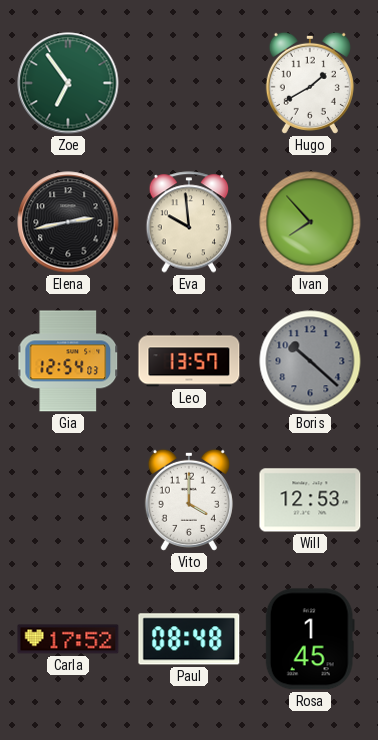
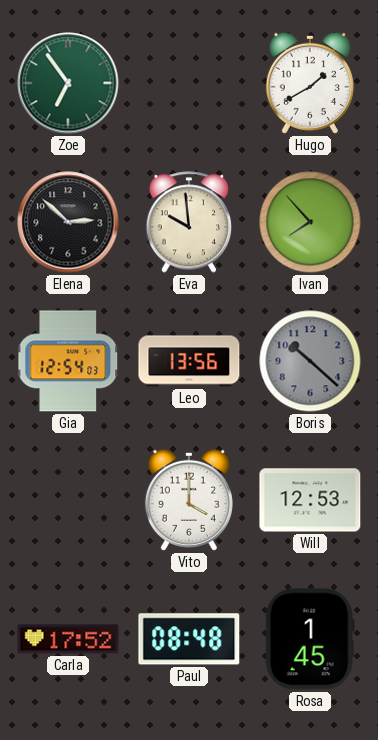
Elena: 2:43 -> 2:52 (68, 222)
Leo: 13:57 -> 13:56 (189, 361)
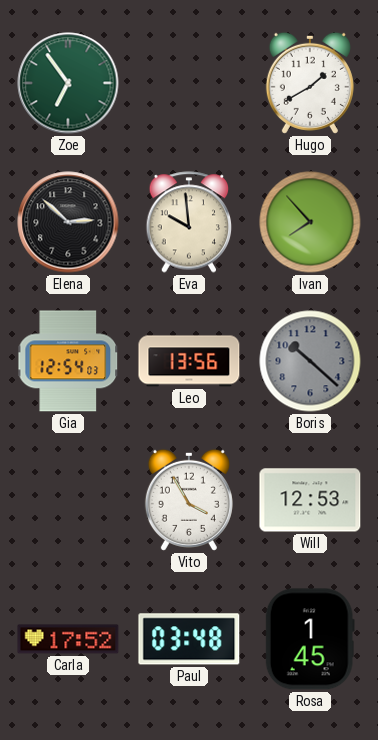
Vito: 4:00 -> 3:55 (189, 500)
Paul: 08:48 -> 03:48 (189, 639)
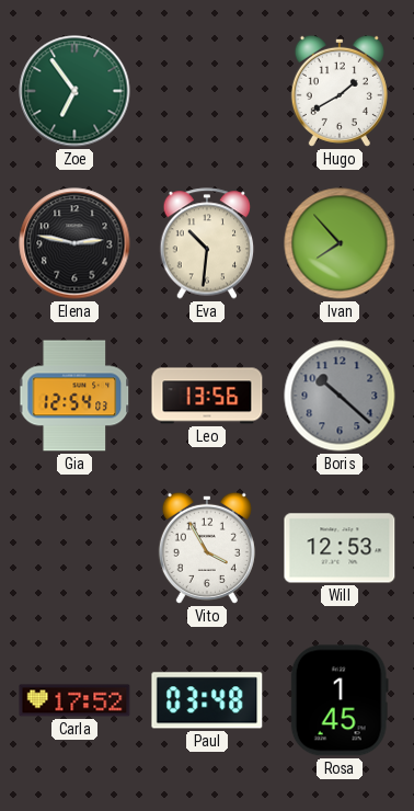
Elena: 2:52 -> 2:47 (74, 243)
Eva: 9:59 -> 10:31 (207, 243)
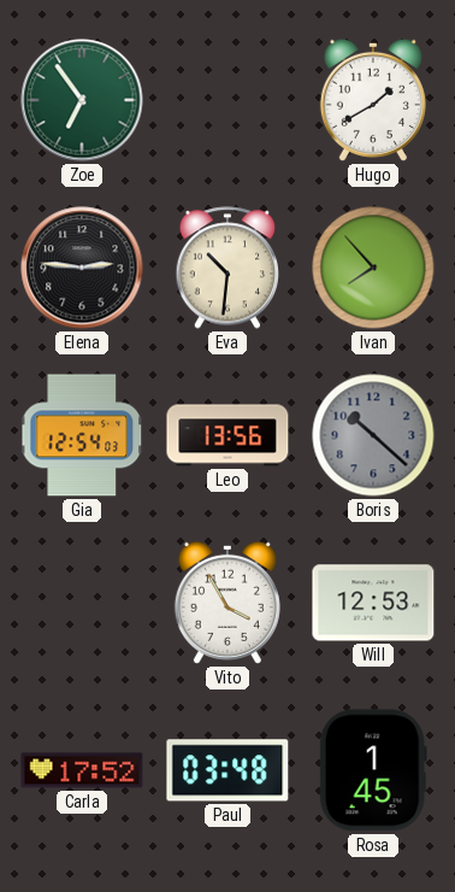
Elena: 2:47 -> 2:46 (82, 268)
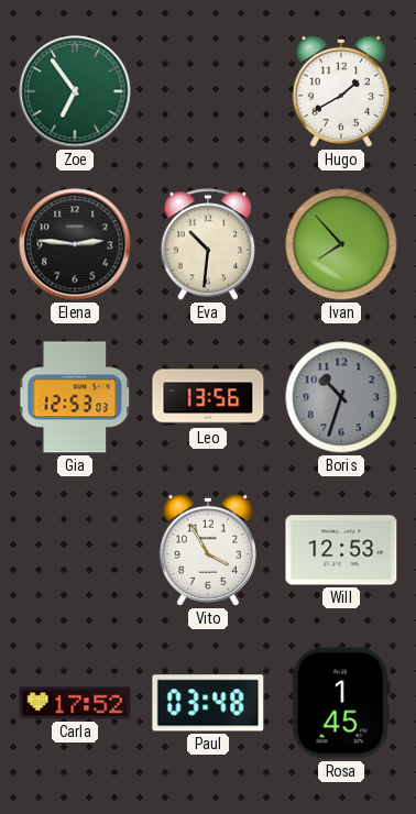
Gia: 12:54 -> 12:53 (76, 397)
Boris: 10:22 -> 10:33 (341, 397)
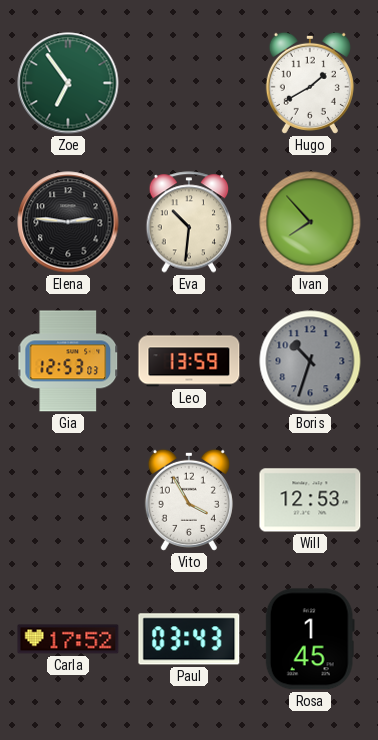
Leo: 13:56 -> 13:59 (189, 361)
Paul: 03:48 -> 03:43 (189, 639)
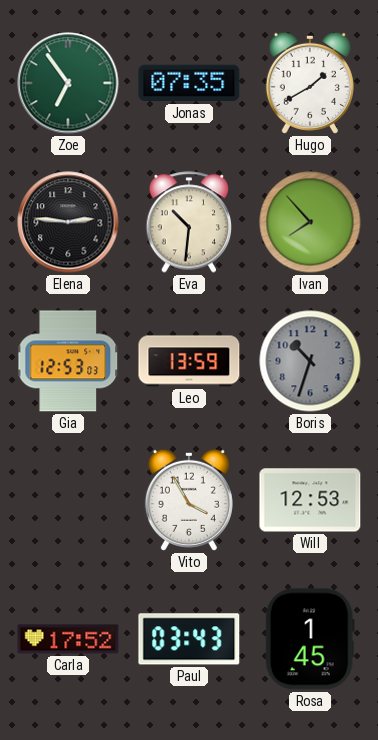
Jonas: none -> 07:35 (189, 83)
